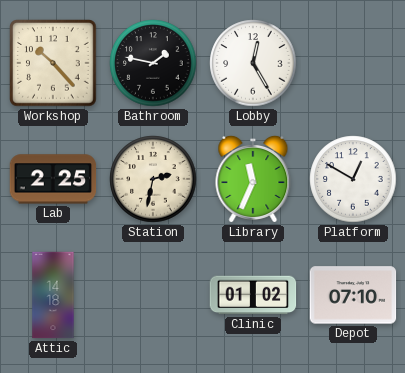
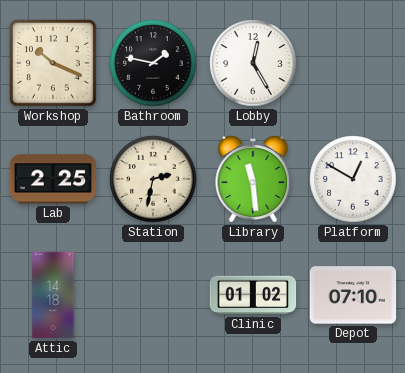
Workshop: 10:23 -> 10:19 (54, 64)
Library: 11:34 -> 11:29 (253, 179)
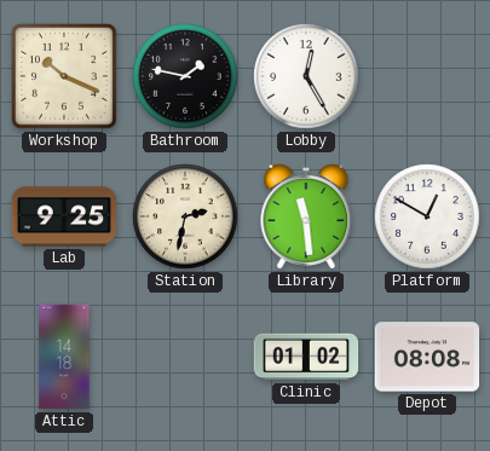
Lab: 2:25 -> 9:25 (64, 216)
Depot: 07:10 -> 08:08 (427, 357)
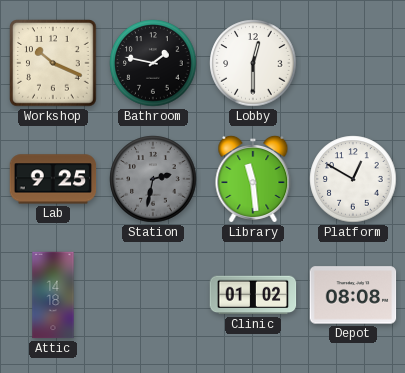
Lobby: 12:25 -> 12:30 (253, 63)
Station dial: cream -> grey (153, 179)
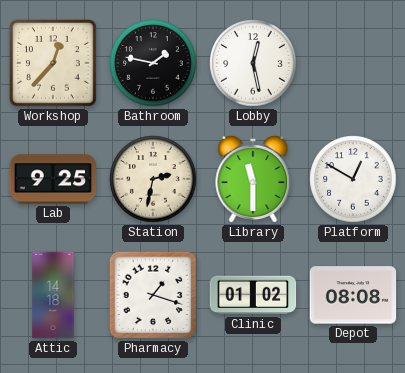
Workshop: 10:19 -> 12:37 (54, 64)
Lobby: 12:30 -> 12:28 (253, 63)
Station dial: grey -> cream (153, 179)
Library: 11:29 -> 11:30 (253, 179)
Pharmacy: none -> 1:18 (153, 295)
